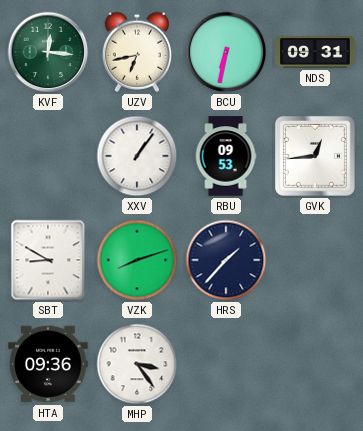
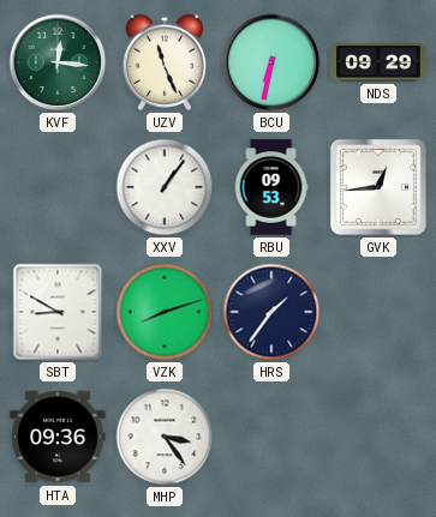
UZV: 6:43 -> 11:26 (163, 62)
NDS: 09:31 -> 09:29 (378, 62)
HRS: 1:37 -> 1:36 (271, 312)
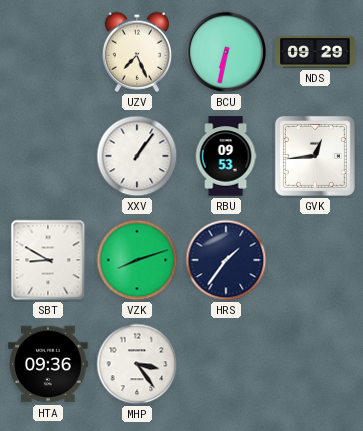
KVF: 12:16 -> none (58, 62)
UZV: 11:26 -> 7:26 (136, 52)
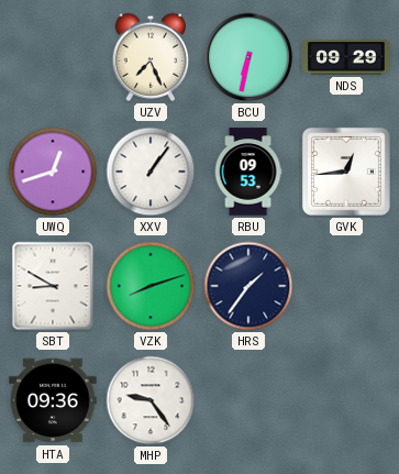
UWQ: none -> 12:42 (53, 172)
MHP: 3:24 -> 9:24 (151, 400)
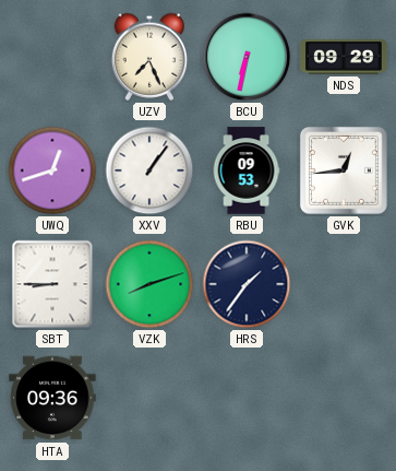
SBT: 8:50 -> 8:45 (52, 284)
MHP: 9:24 -> none (151, 400)
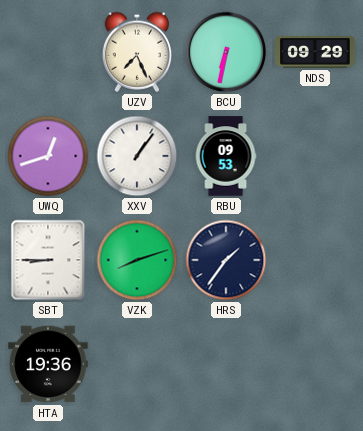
GVK: 12:44 -> none (344, 170)
HTA: 09:36 -> 19:36 (48, 364)
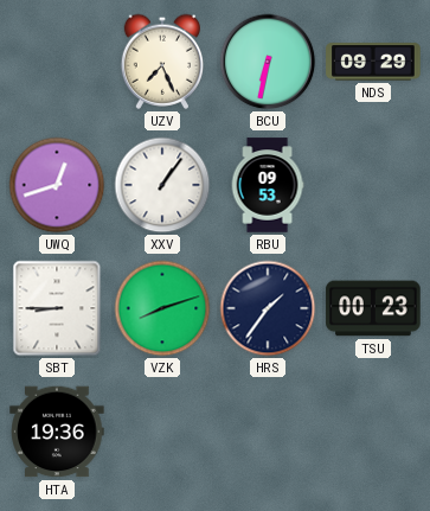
TSU: none -> 00:23 (373, 308)
